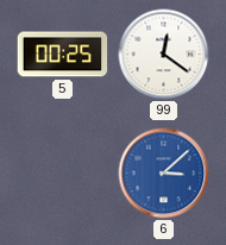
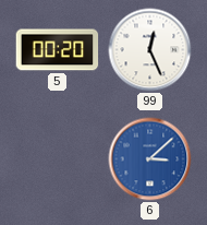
5: 00:25 -> 00:20 (58, 50)
99: 12:21 -> 12:26 (150, 50)
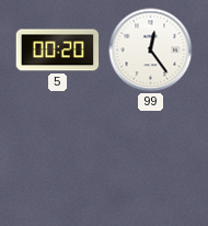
99: 12:26 -> 12:24 (151, 50)
6: 3:08 -> none (150, 159)
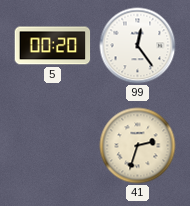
41: none -> 2:33 (138, 146)
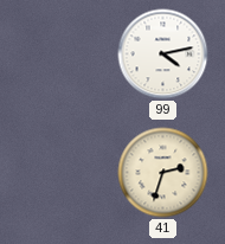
5: 00:20 -> none (53, 46)
99: 12:24 -> 4:13 (163, 54)
